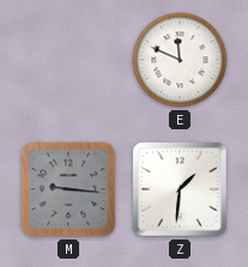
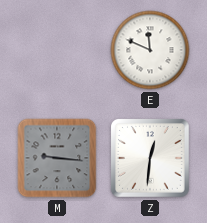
Z: 1:31 -> 12:31 (150, 158)
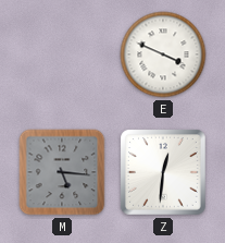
E: 11:49 -> 3:49 (163, 54)
M: 9:16 -> 5:16 (62, 172)
